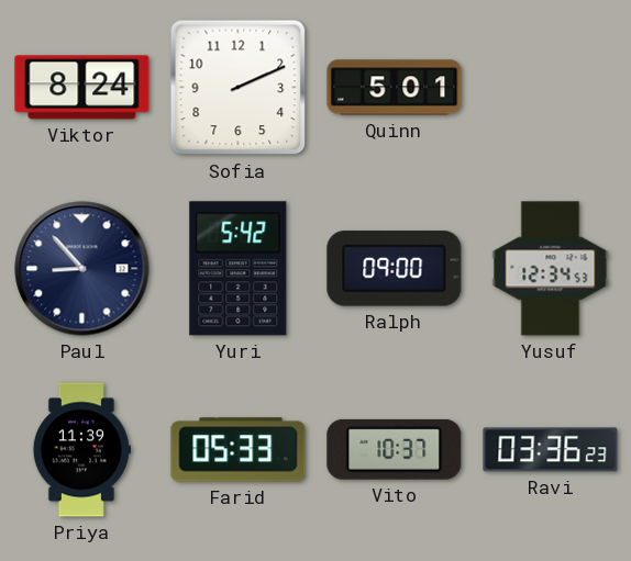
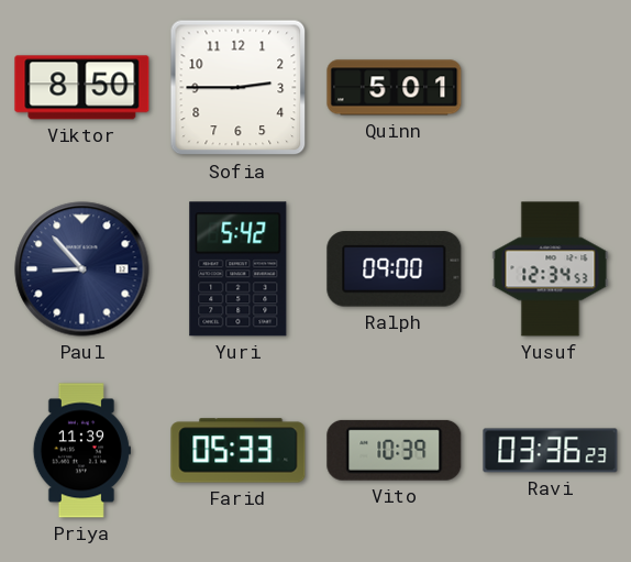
Viktor: 8:24 -> 8:50 (82, 88)
Sofia: 2:11 -> 2:45 (239, 88)
Vito: 10:37 -> 10:39 (395, 450)
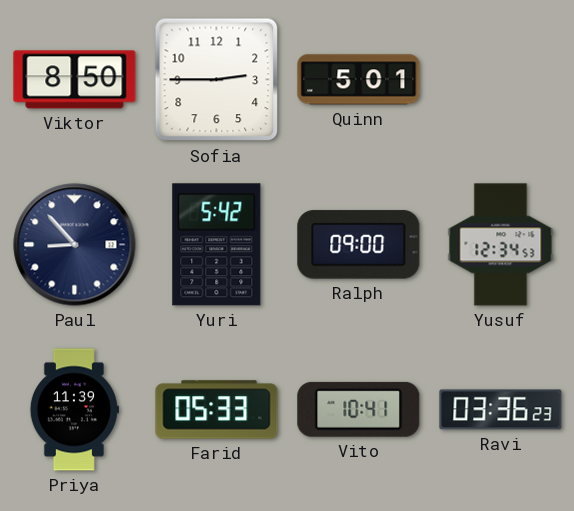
Vito: 10:39 -> 10:41 (359, 409)
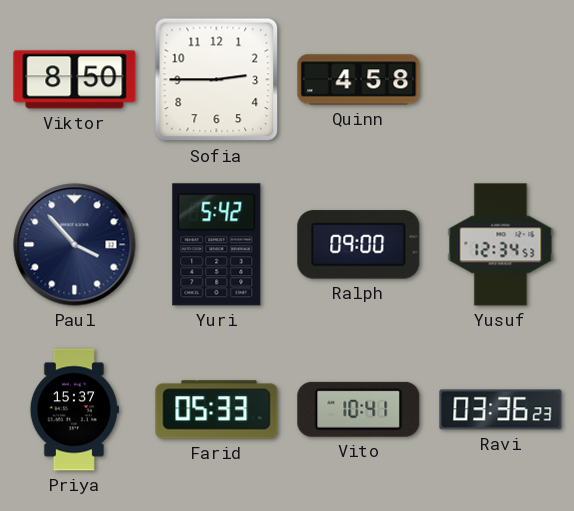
Quinn: 5:01 -> 4:58 (359, 80)
Paul: 8:53 -> 3:53 (75, 245)
Priya: 11:39 -> 15:37 (74, 410)
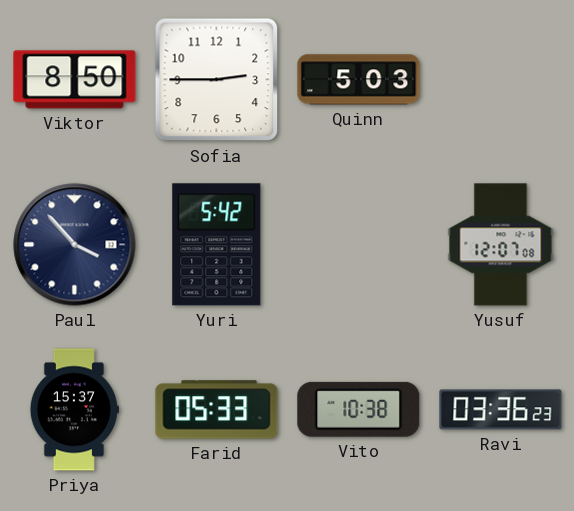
Quinn: 4:58 -> 5:03 (359, 80)
Ralph: 09:00 -> none (359, 245)
Yusuf: 12:34 -> 12:07 (501, 245)
Vito: 10:41 -> 10:38 (359, 409)
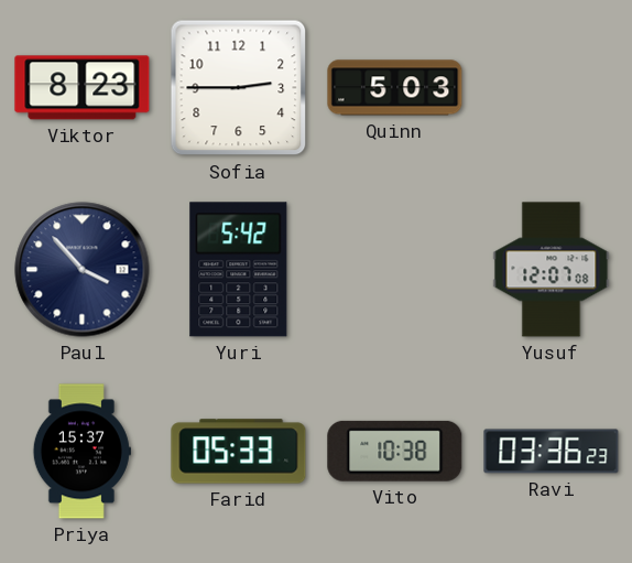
Viktor: 8:50 -> 8:23 (83, 88)
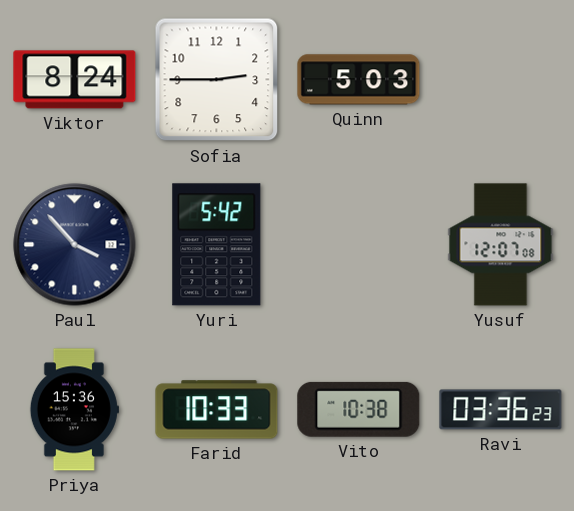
Viktor: 8:23 -> 8:24 (75, 80)
Priya: 15:37 -> 15:36 (74, 410)
Farid: 05:33 -> 10:33 (217, 410)
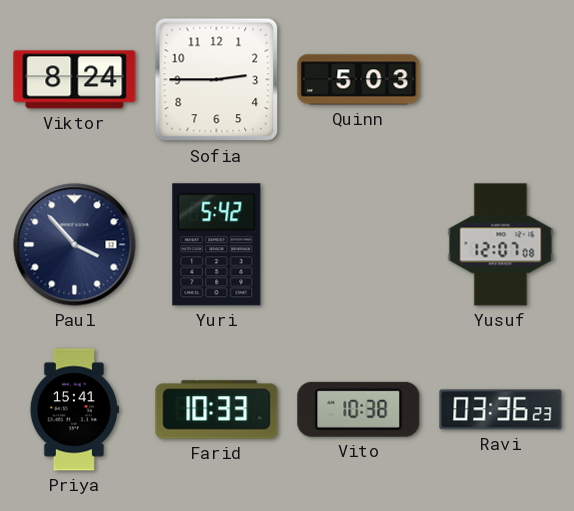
Priya: 15:36 -> 15:41 (74, 410)
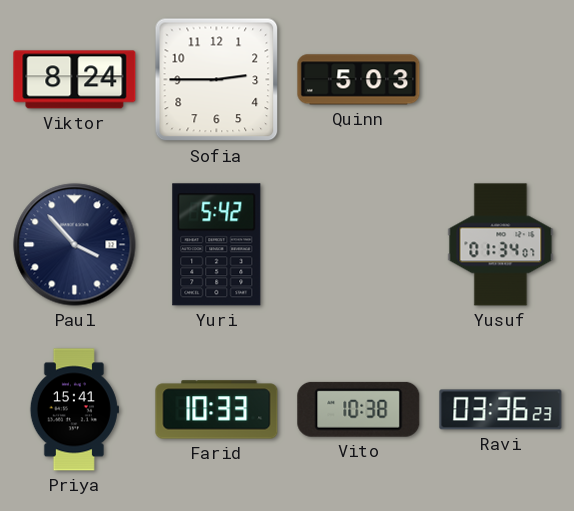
Yusuf: 12:07 -> 01:34 (501, 245)
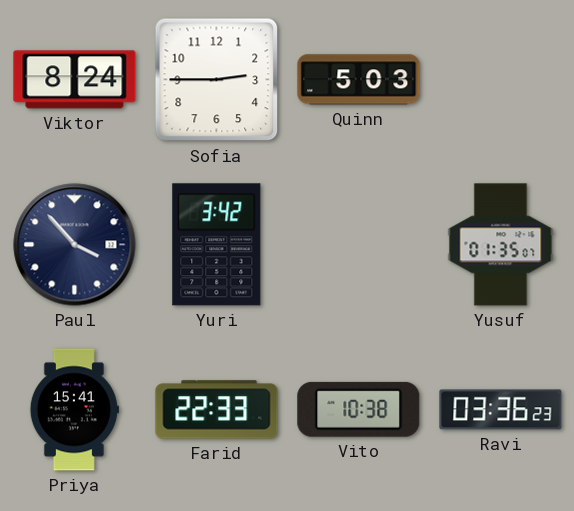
Yuri: 5:42 -> 3:42 (217, 245)
Yusuf: 01:34 -> 01:35 (501, 245)
Farid: 10:33 -> 22:33 (217, 410)
